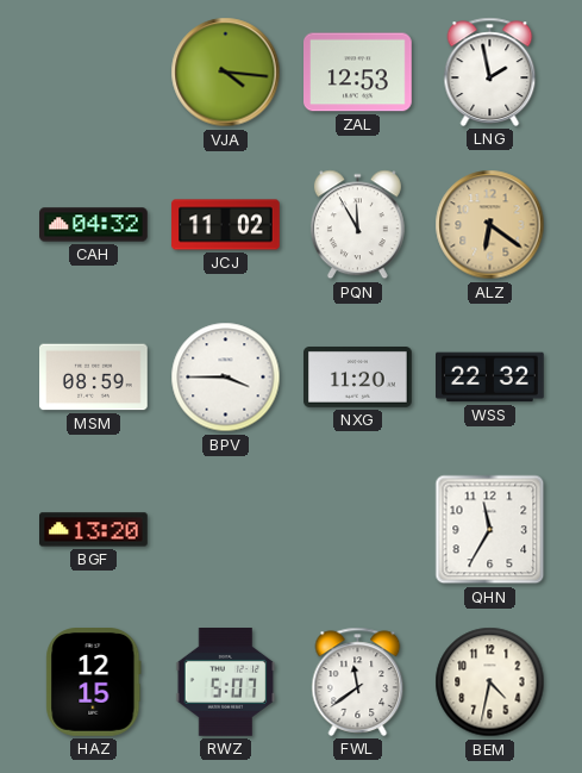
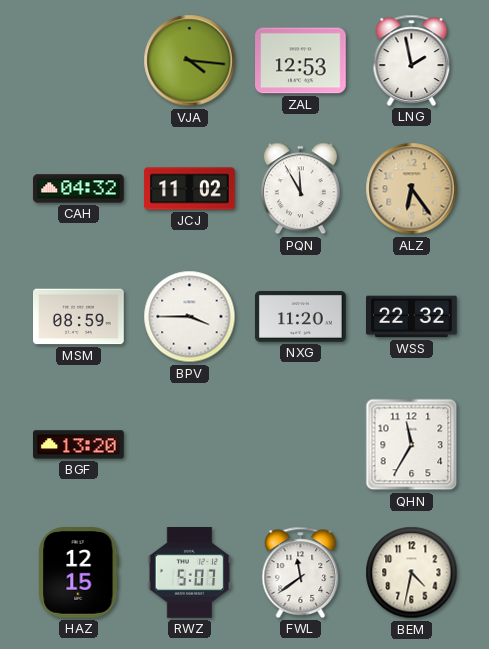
ALZ: 6:21 -> 6:24 (412, 189)
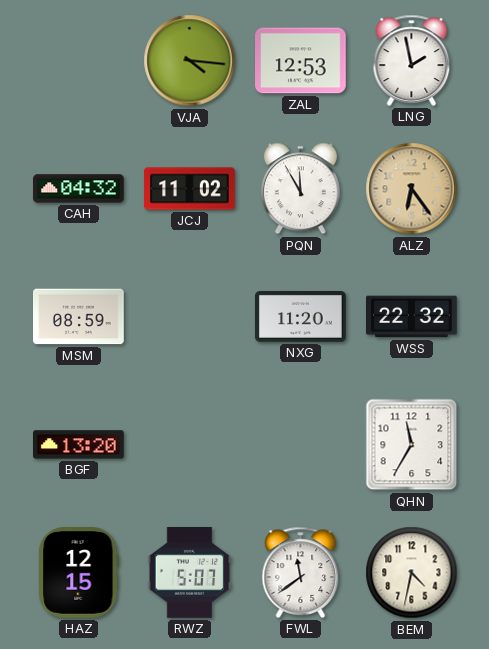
BPV: 3:45 -> none (190, 317)
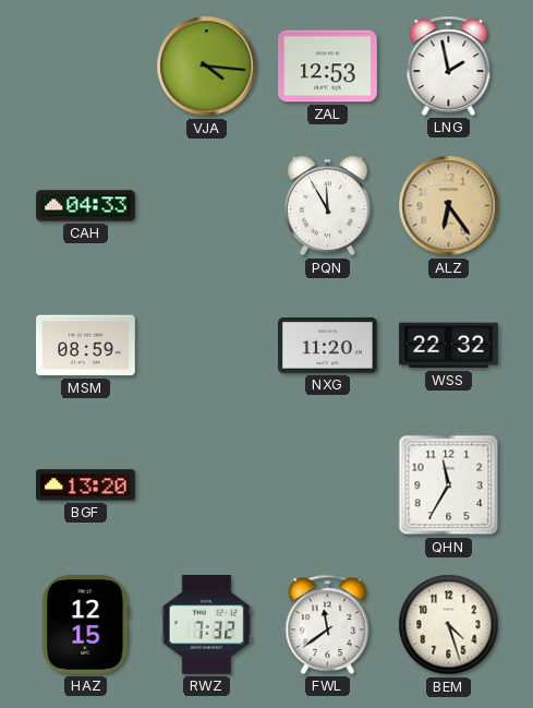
CAH: 04:32 -> 04:33 (86, 206)
JCJ: 11:02 -> none (190, 189)
RWZ: 5:07 -> 7:32 (207, 625)
BEM: 4:32 -> 4:27 (449, 625)
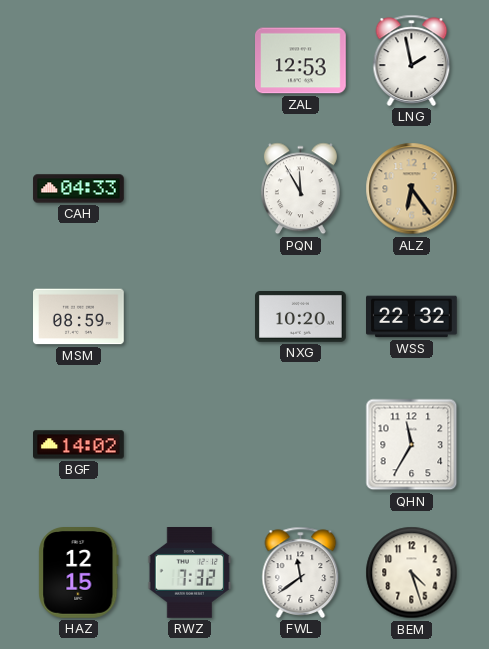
VJA: 4:16 -> none (207, 67)
NXG: 11:20 -> 10:20 (301, 317)
BGF: 13:20 -> 14:02 (79, 445)
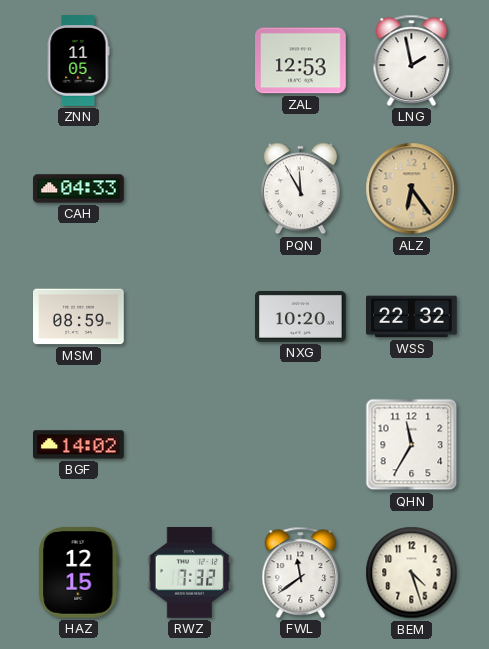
ZNN: none -> 11:05 (78, 61)
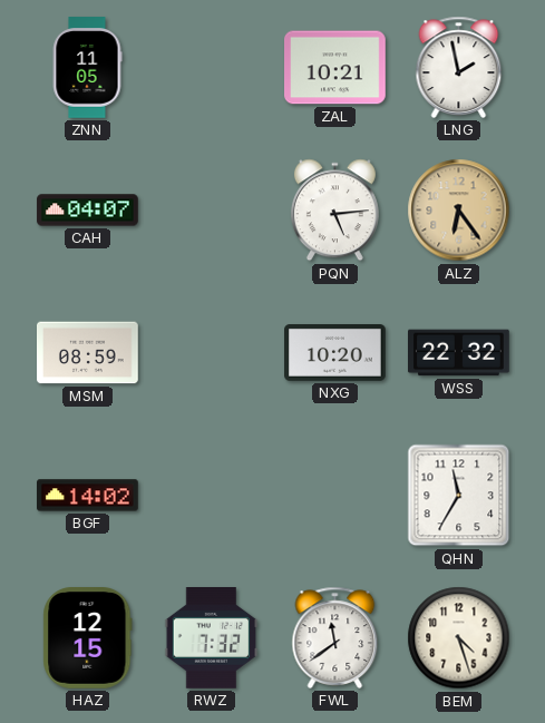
ZAL: 12:53 -> 10:21 (335, 68)
CAH: 04:33 -> 04:07 (88, 211)
PQN: 11:55 -> 5:14 (334, 211)
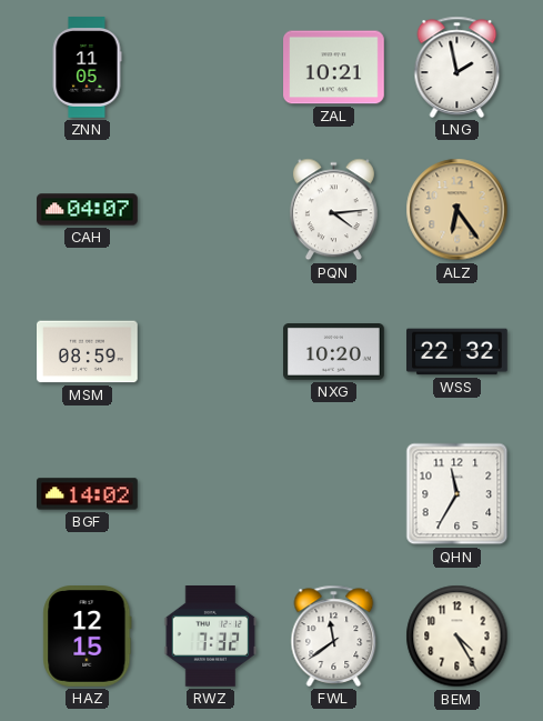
PQN: 5:14 -> 4:14 (333, 210)
BEM: 4:27 -> 4:25 (457, 637)
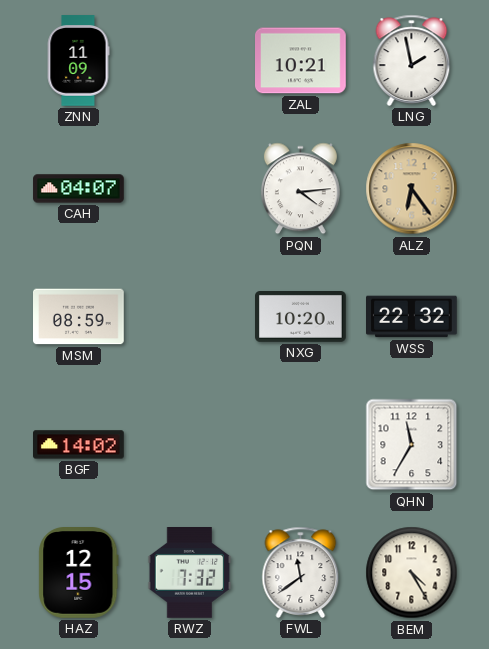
ZNN: 11:05 -> 11:09 (78, 61)
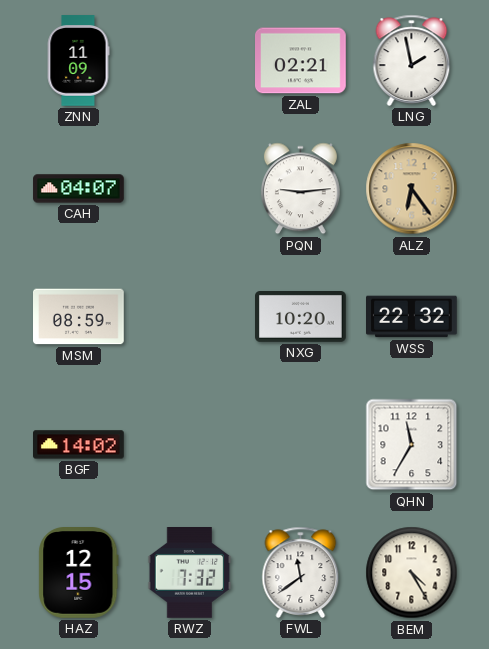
ZAL: 10:21 -> 02:21 (301, 61)
PQN: 4:14 -> 9:14 (300, 189)
